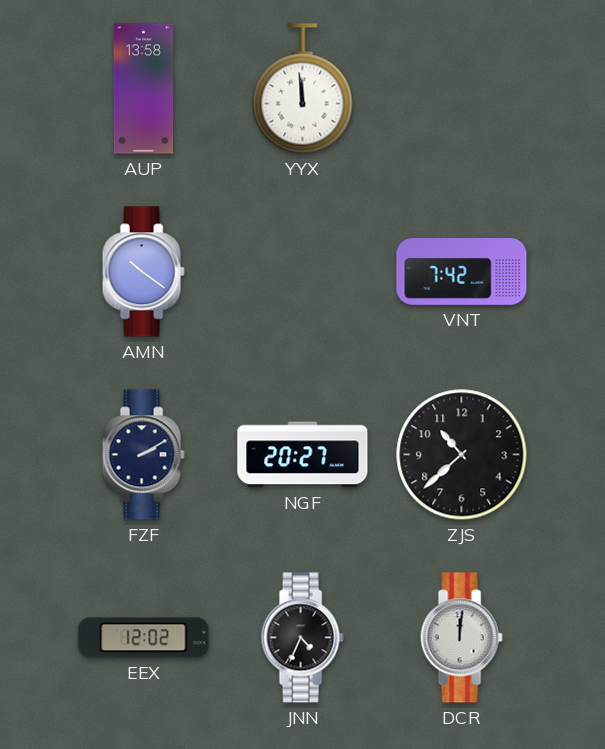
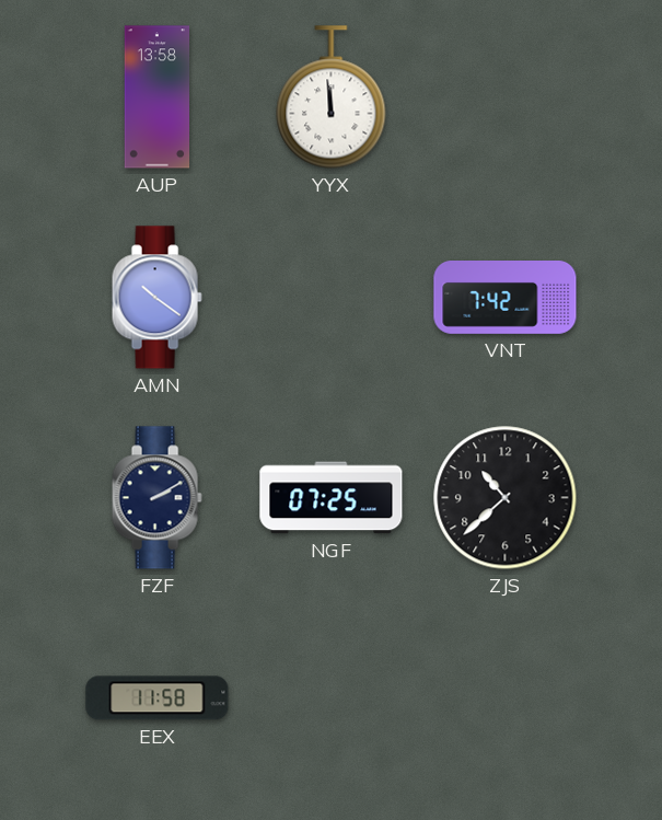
NGF: 20:27 -> 07:25 (332, 498)
EEX: 12:02 -> 11:58 (158, 698)
JNN: 4:34 -> none (302, 638)
DCR: 12:01 -> none (461, 638)
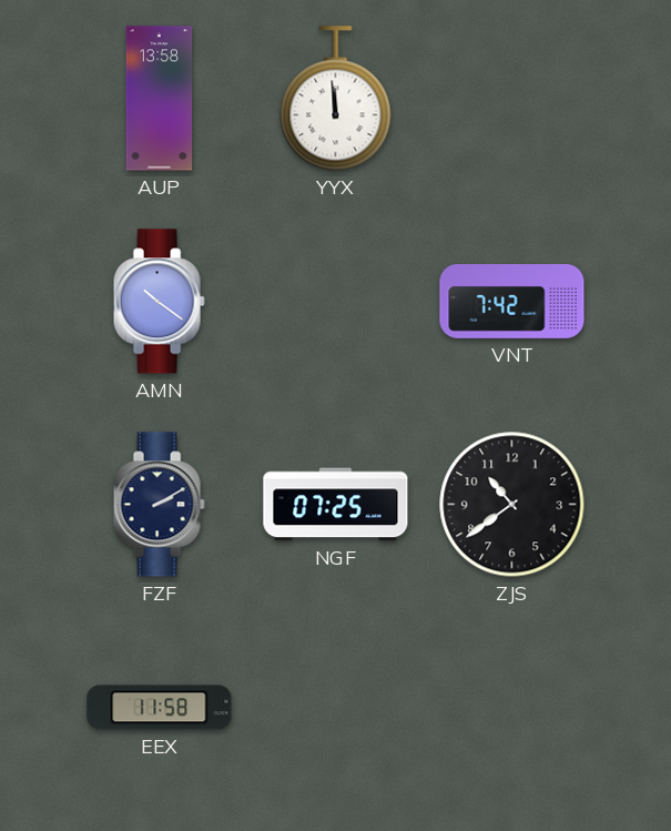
ZJS: 10:38 -> 10:39 (512, 505)
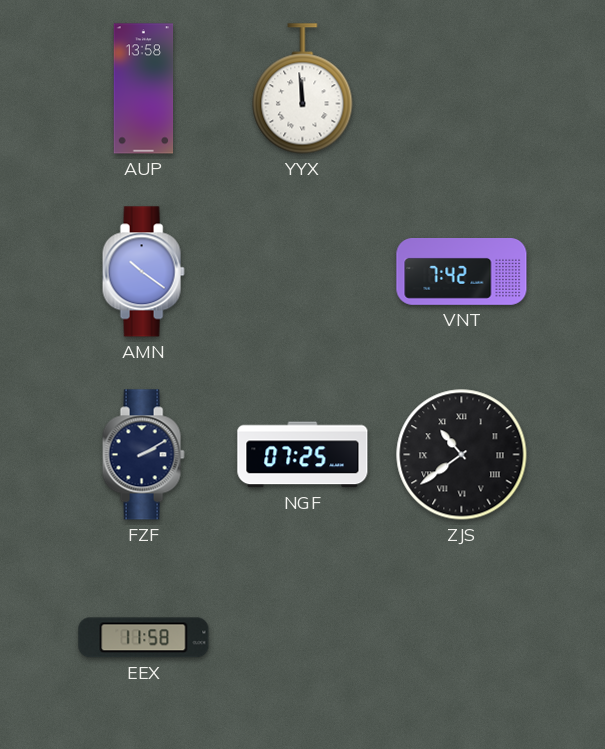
ZJS numerals: Arabic -> Roman (462, 455)
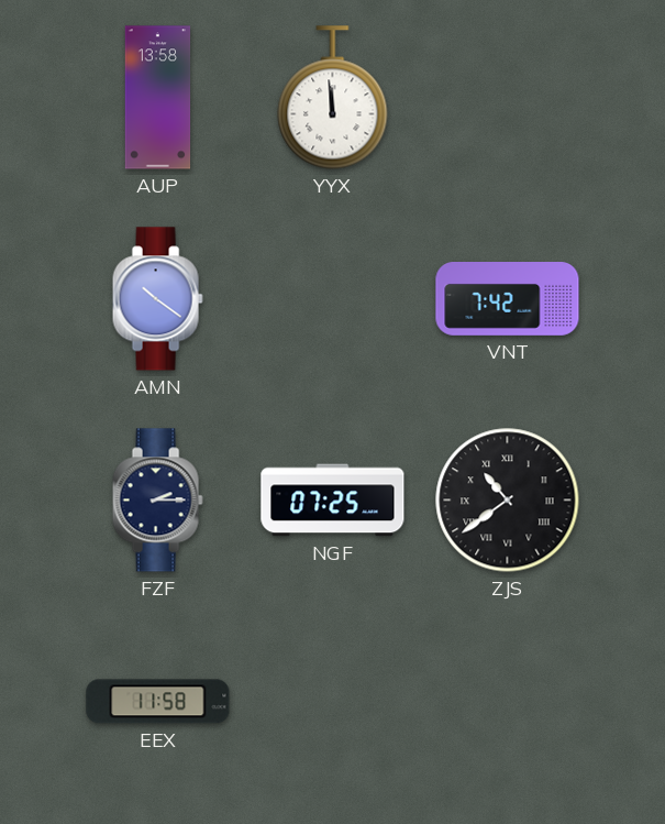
FZF: 2:10 -> 2:15 (157, 501)
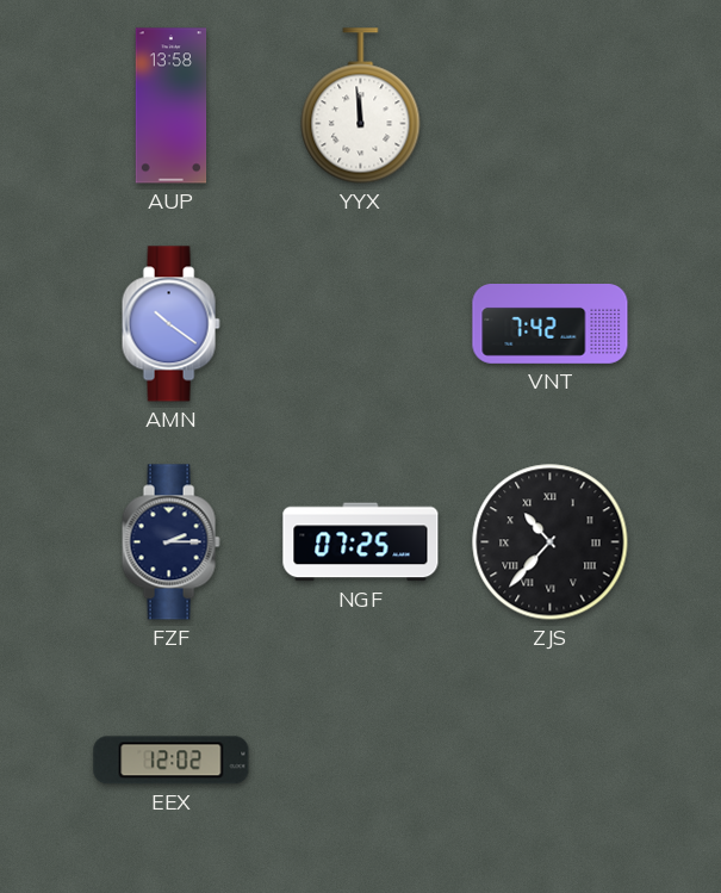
ZJS: 10:39 -> 10:37 (551, 542)
EEX: 11:58 -> 12:02 (172, 761)
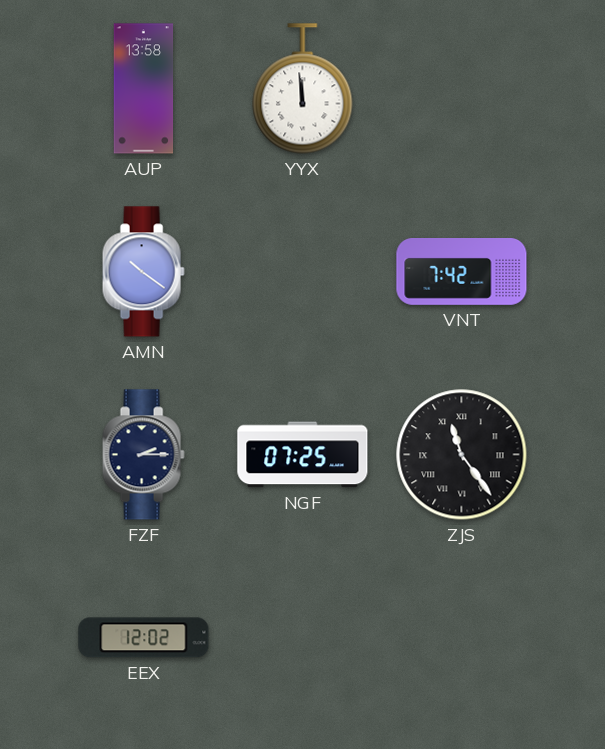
ZJS: 10:37 -> 11:24 (462, 455)
